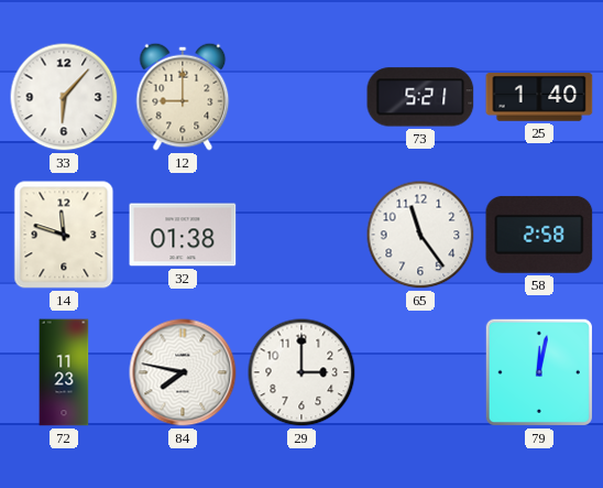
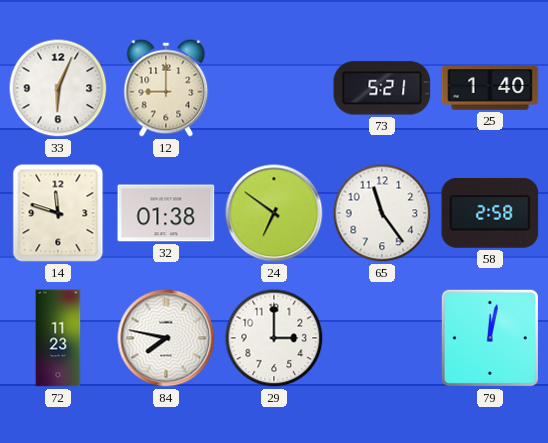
33: 6:07 -> 6:04 (58, 88)
24: none -> 6:51 (274, 213)
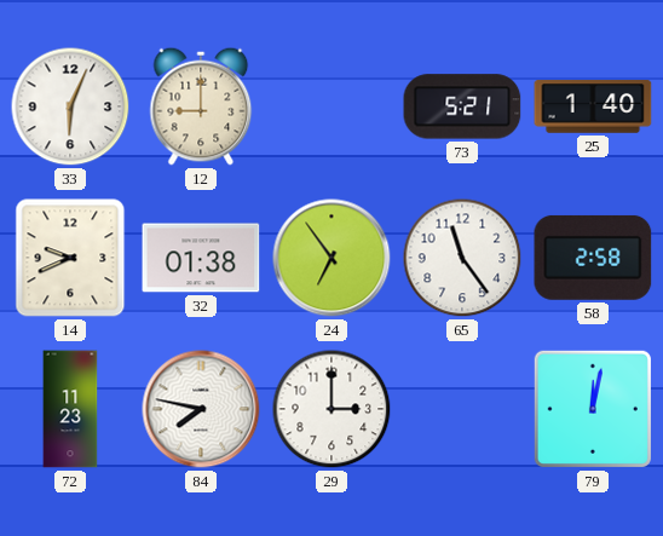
14: 11:48 -> 9:41 (70, 258)
24: 6:51 -> 6:54 (331, 258)
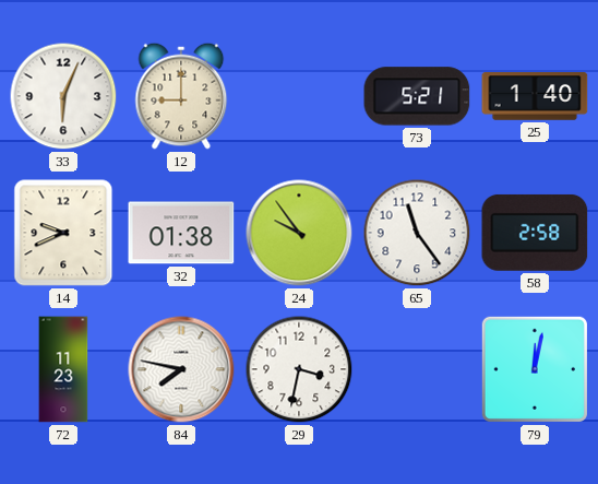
24: 6:54 -> 9:54 (299, 233)
29: 3:00 -> 3:32 (299, 369)
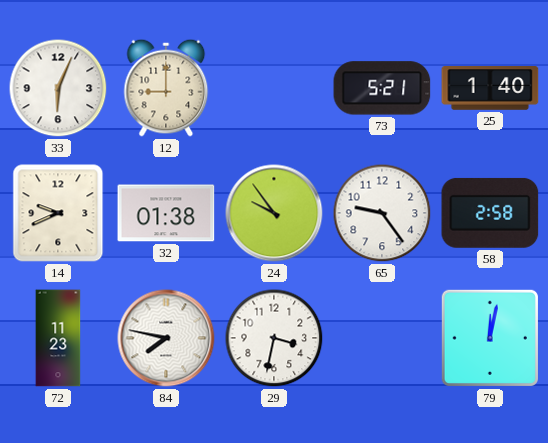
65: 11:24 -> 9:24 (382, 213)
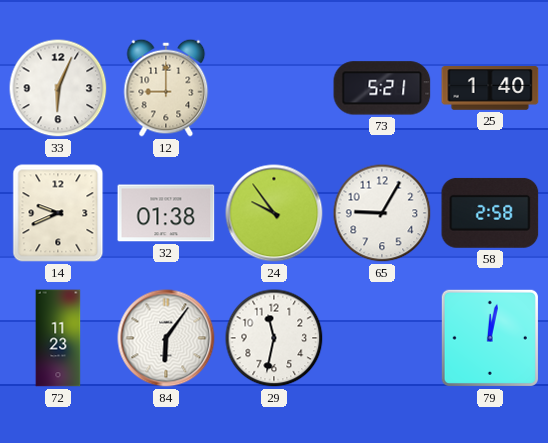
65: 9:24 -> 9:05 (382, 213)
84: 7:47 -> 6:06 (166, 338)
29: 3:32 -> 11:32 (274, 338)
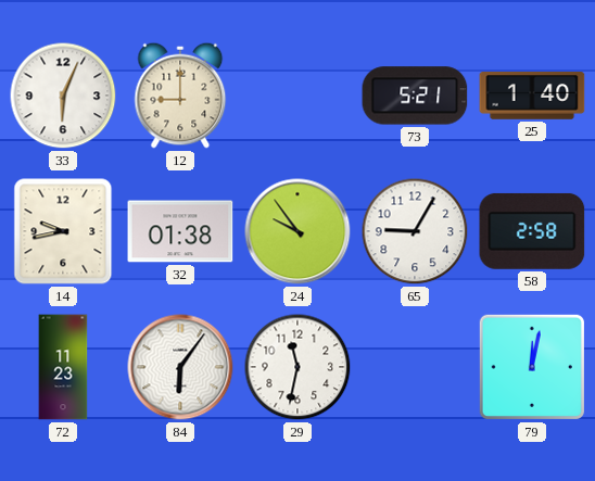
14: 9:41 -> 9:43 (63, 231)
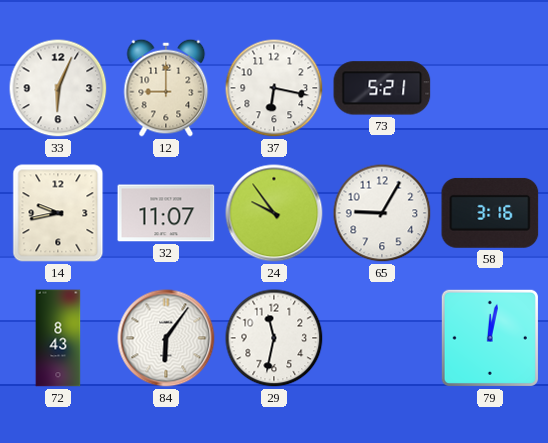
37: none -> 6:17 (274, 88)
25: 1:40 -> none (532, 96)
32: 01:38 -> 11:07 (166, 213)
58: 2:58 -> 3:16 (490, 213)
72: 11:23 -> 8:43 (58, 338)
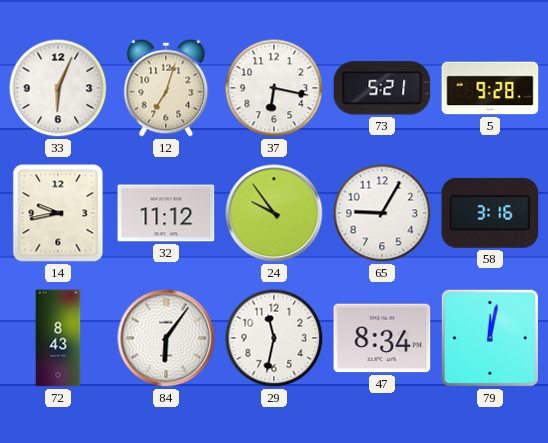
12: 9:00 -> 7:03 (166, 88)
5: none -> 9:28 (490, 88)
32: 11:07 -> 11:12 (166, 213)
47: none -> 8:34 (382, 338)
